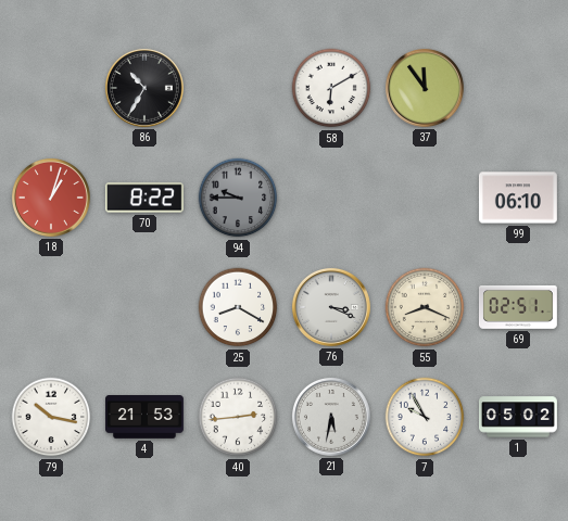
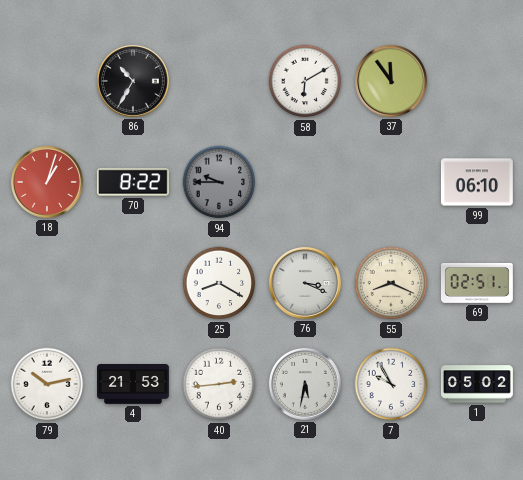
79: 10:17 -> 10:13 (47, 384)
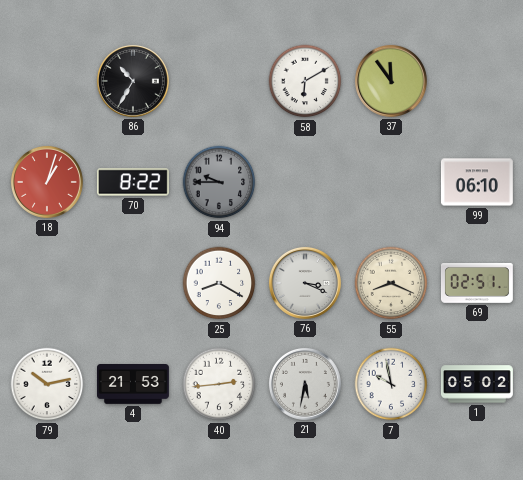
7: 9:55 -> 9:58 (391, 384)
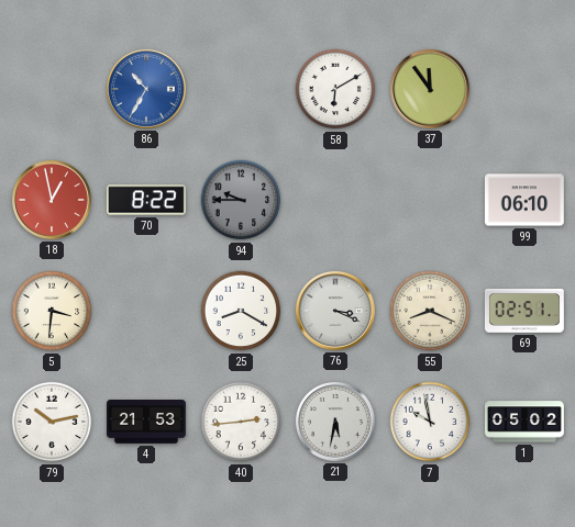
86 dial: black -> blue (146, 89)
18: 1:03 -> 12:58 (52, 200)
5: none -> 3:31 (52, 311)
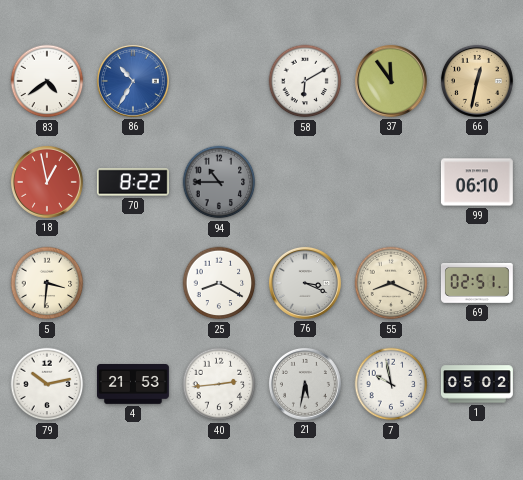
83: none -> 4:39 (47, 81)
66: none -> 12:32 (477, 81)
94: 9:45 -> 10:45 (219, 182)
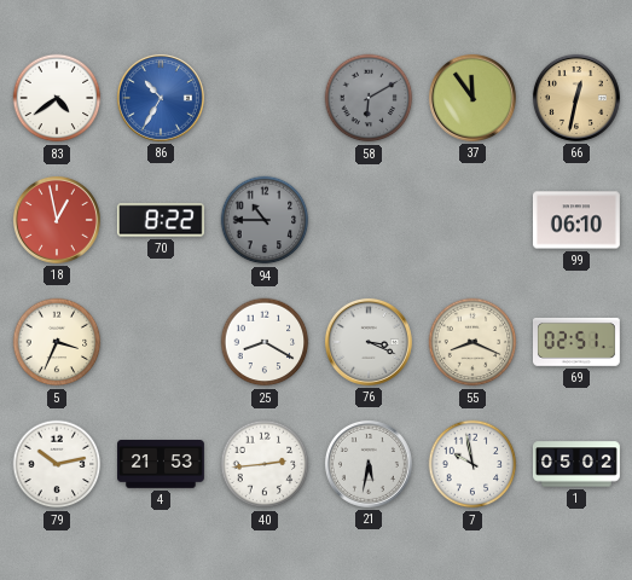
58 dial: white -> grey (369, 98)
5: 3:31 -> 3:34 (57, 342)
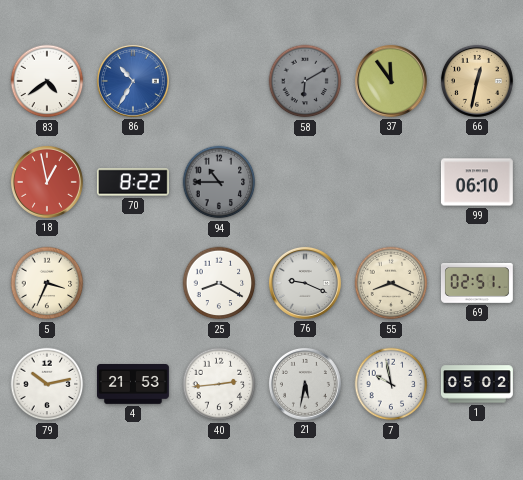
76: 3:19 -> 9:19 (305, 283)
